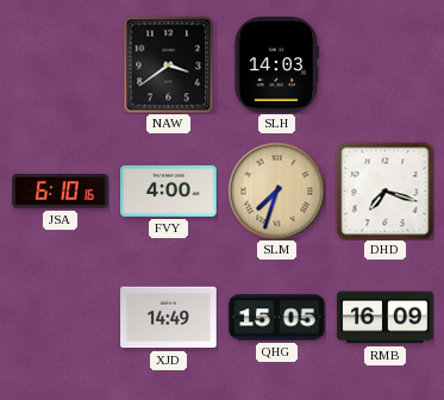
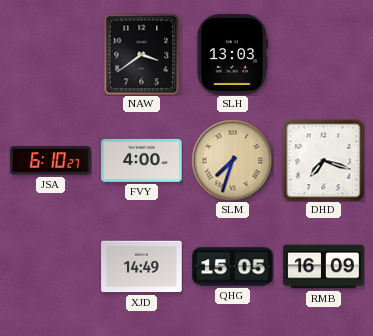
SLH: 14:03 -> 13:03 (231, 55)
JSA: 6:10:16 -> 6:10:27 (51, 161)
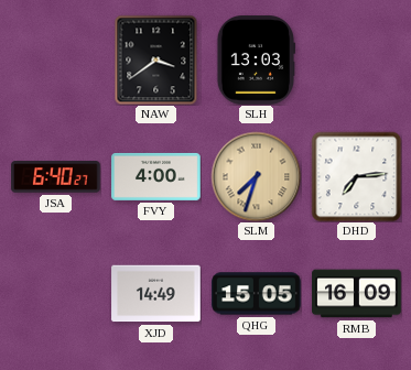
JSA: 6:10 -> 6:40 (56, 177)
DHD: 7:18 -> 7:14 (356, 176)
